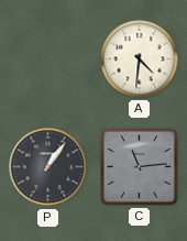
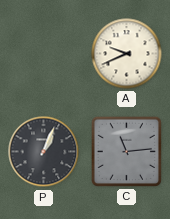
A: 4:31 -> 9:41 (127, 54)
P: 1:06 -> 1:04 (44, 152)
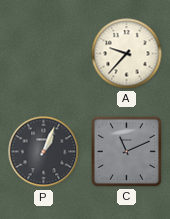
A: 9:41 -> 9:37 (127, 54)
C: 11:14 -> 11:11 (126, 151)
